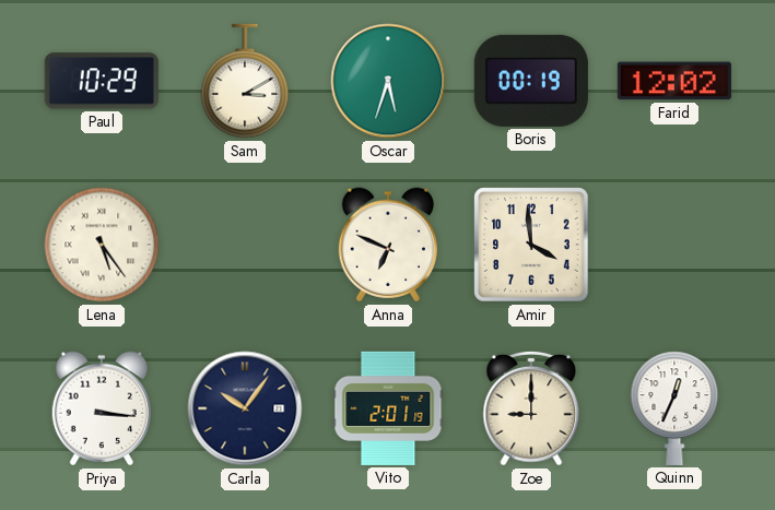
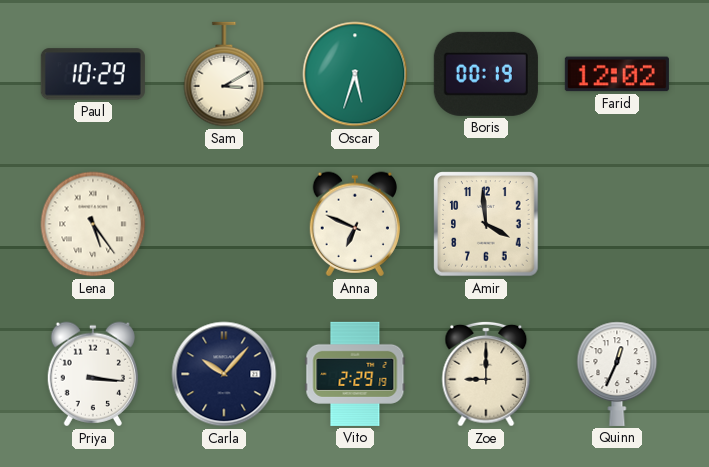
Carla: 10:06 -> 10:07 (224, 374)
Vito: 2:01 -> 2:29 (355, 374)
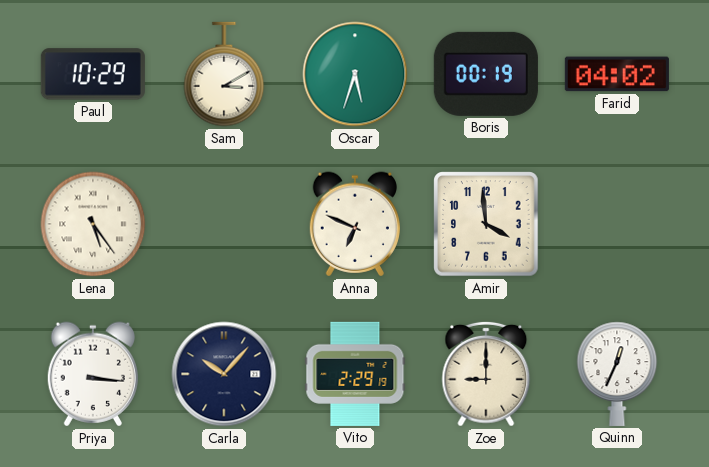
Farid: 12:02 -> 04:02 (617, 74)
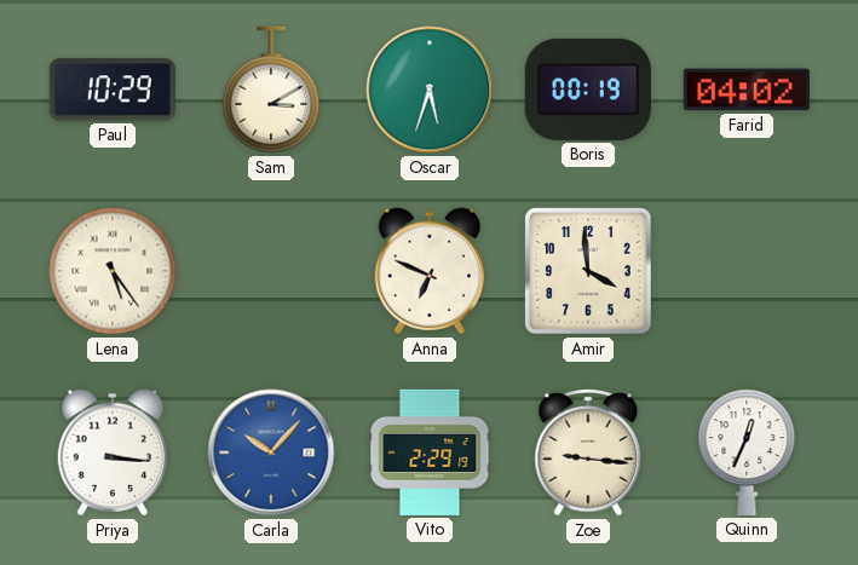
Carla dial: navy -> blue (271, 452)
Zoe: 9:00 -> 9:16 (588, 452)
